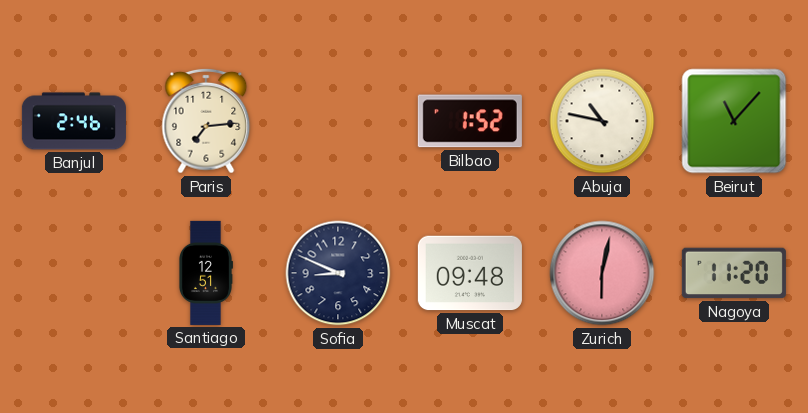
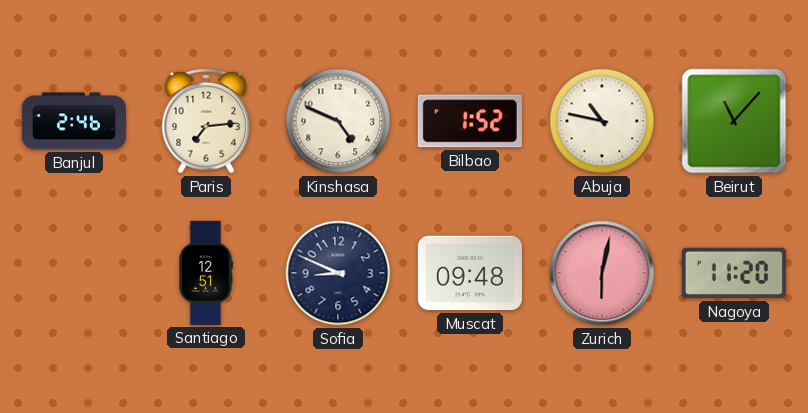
Kinshasa: none -> 4:49 (338, 121)
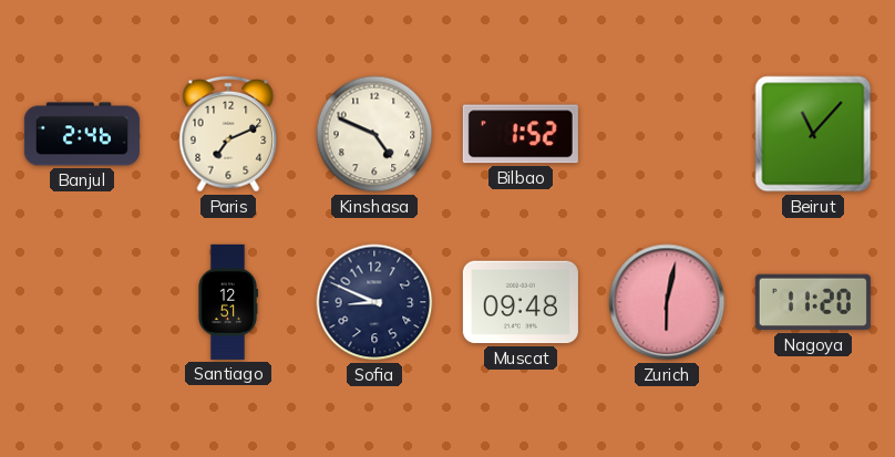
Paris: 7:14 -> 7:11 (228, 134)
Abuja: 10:47 -> none (602, 121)
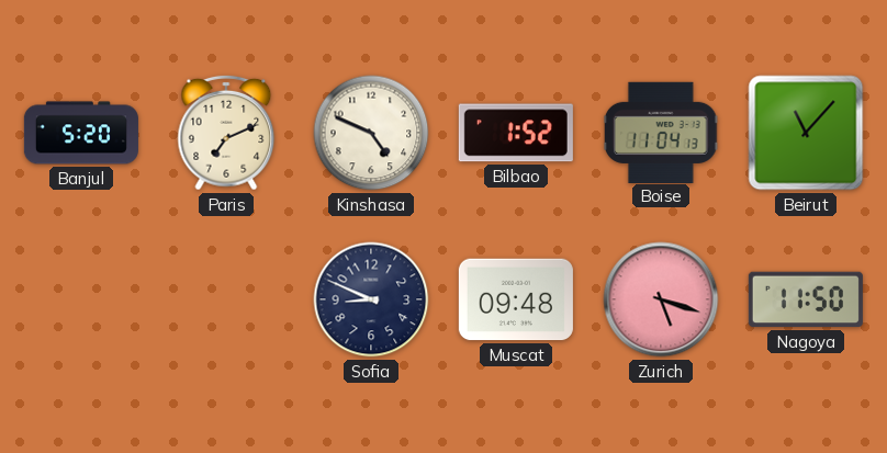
Banjul: 2:46 -> 5:20 (81, 133)
Boise: none -> 11:04 (661, 132)
Santiago: 12:51 -> none (227, 302)
Zurich: 6:02 -> 5:18 (661, 299)
Nagoya: 11:20 -> 11:50 (806, 299)
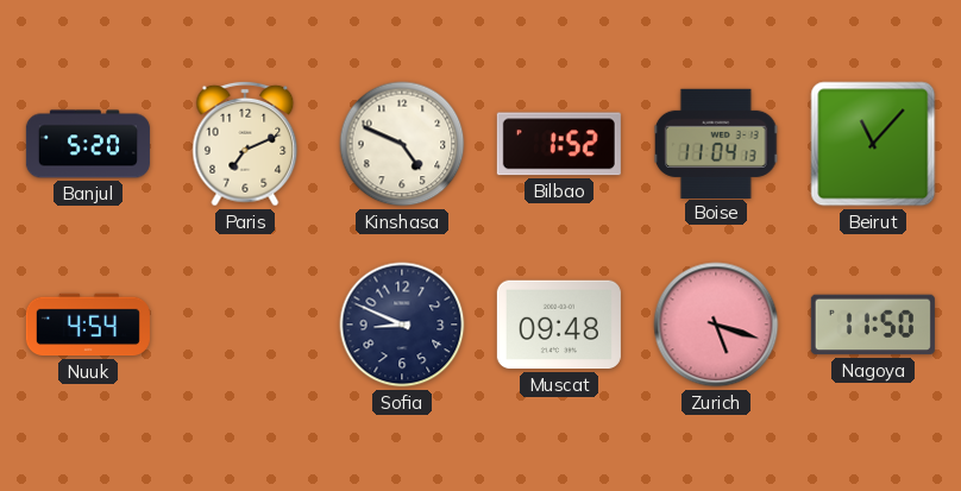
Nuuk: none -> 4:54 (88, 325)
